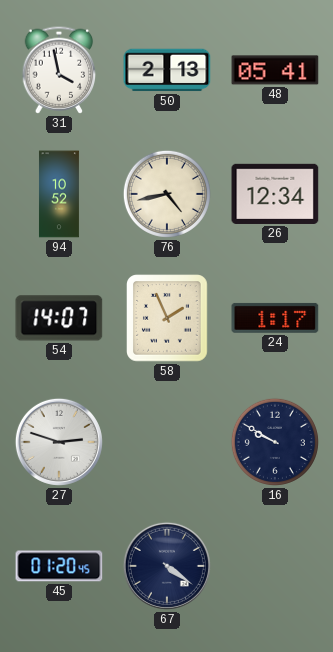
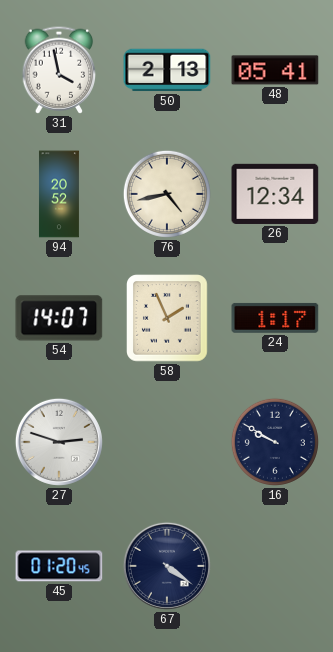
94: 10:52 -> 20:52 (59, 194)
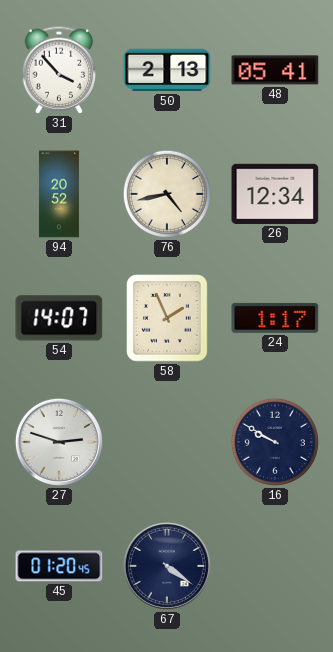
31: 3:58 -> 3:53 (59, 70)
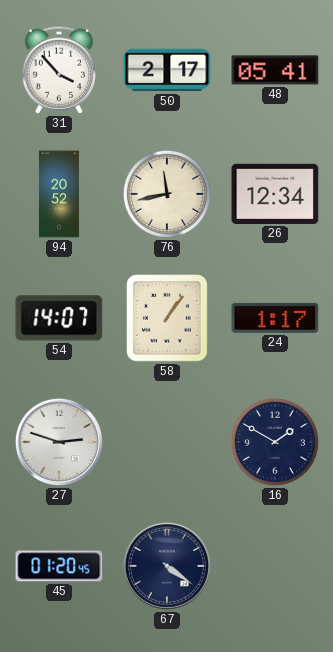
50: 2:13 -> 2:17 (167, 70)
76: 4:43 -> 11:43 (167, 194)
58: 1:56 -> 1:06 (167, 318)
16: 9:50 -> 1:50 (275, 442)
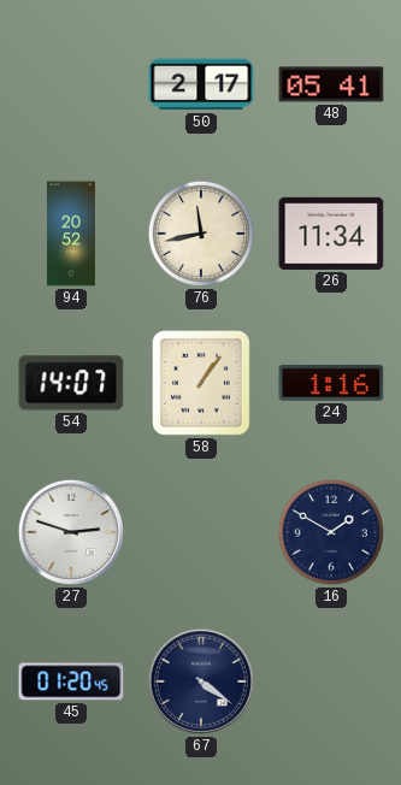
31: 3:53 -> none (59, 70)
26: 12:34 -> 11:34 (331, 234)
24: 1:17 -> 1:16 (331, 383)
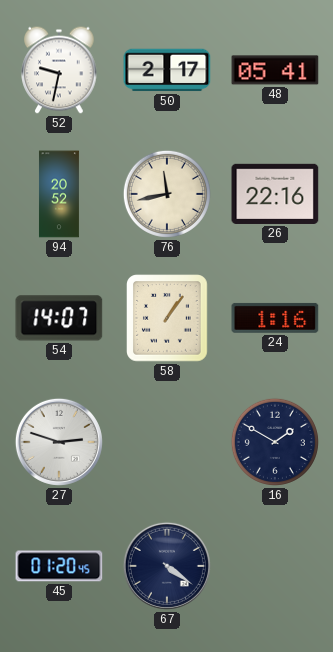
52: none -> 9:32 (59, 70)
26: 11:34 -> 22:16 (275, 194)
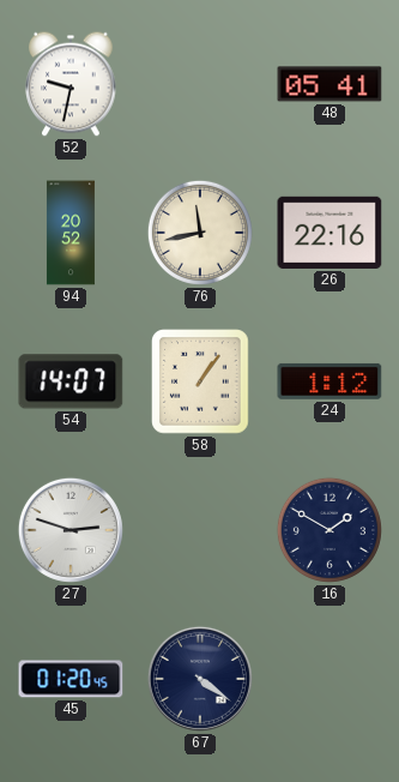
50: 2:17 -> none (167, 70)
24: 1:16 -> 1:12 (330, 381)
